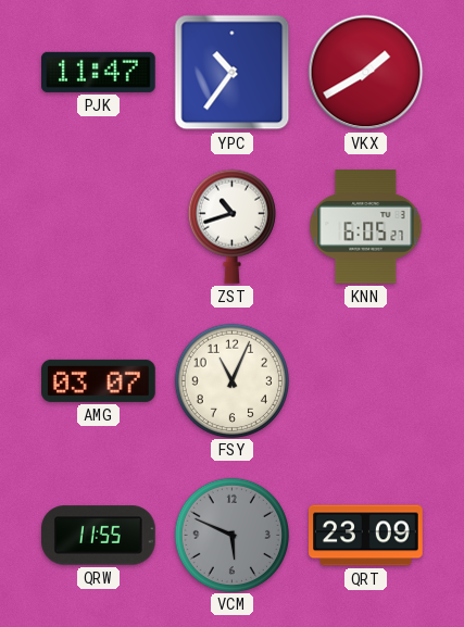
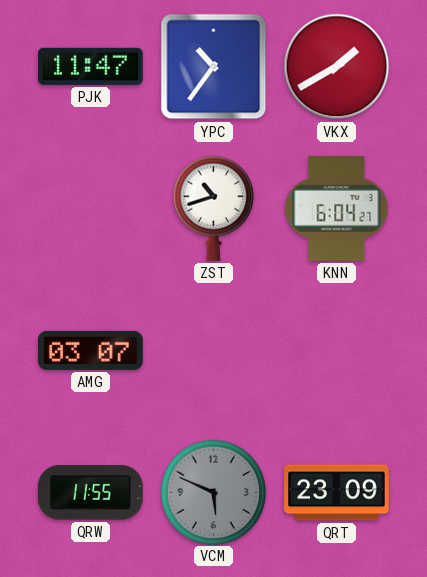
KNN: 6:05 -> 6:04 (337, 209)
FSY: 11:04 -> none (231, 380)
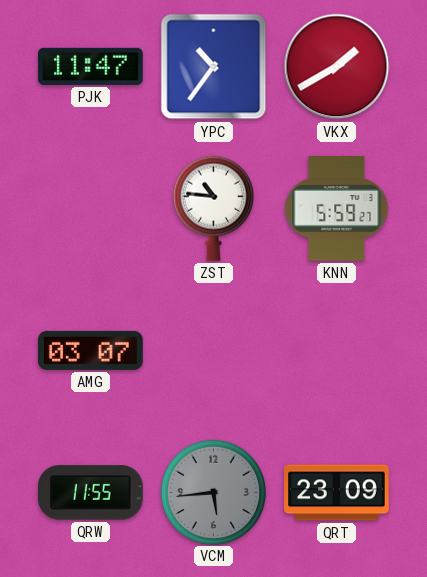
ZST: 10:42 -> 10:46 (213, 208)
KNN: 6:04 -> 5:59 (337, 209)
VCM: 5:49 -> 5:44 (213, 492)
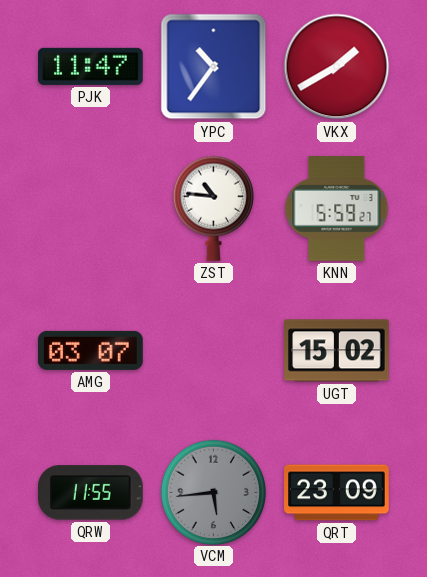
UGT: none -> 15:02 (337, 351)
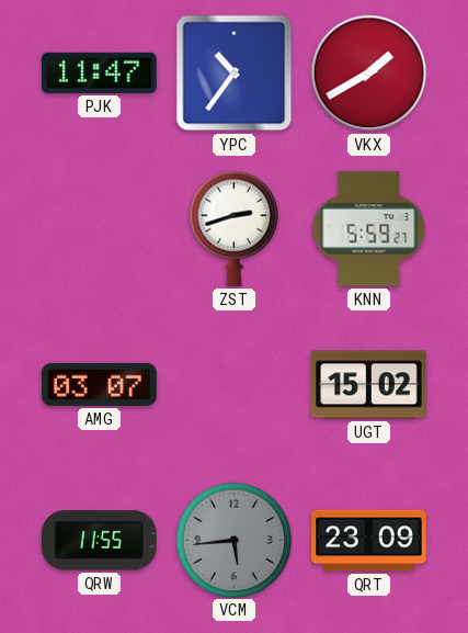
ZST: 10:46 -> 2:42 (233, 228)
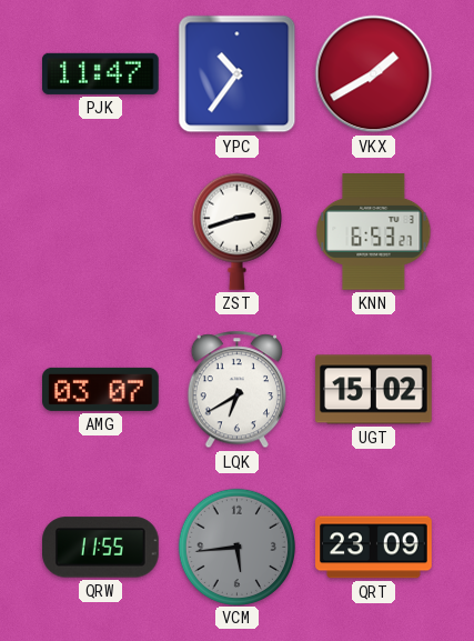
KNN: 5:59 -> 6:53 (374, 232)
LQK: none -> 6:40 (236, 390)
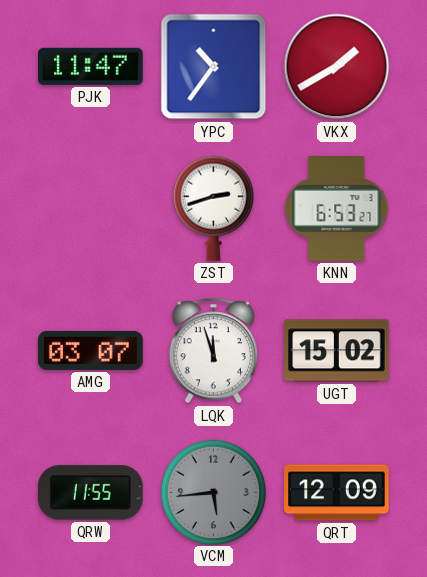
LQK: 6:40 -> 11:57 (213, 351)
QRT: 23:09 -> 12:09 (337, 493)
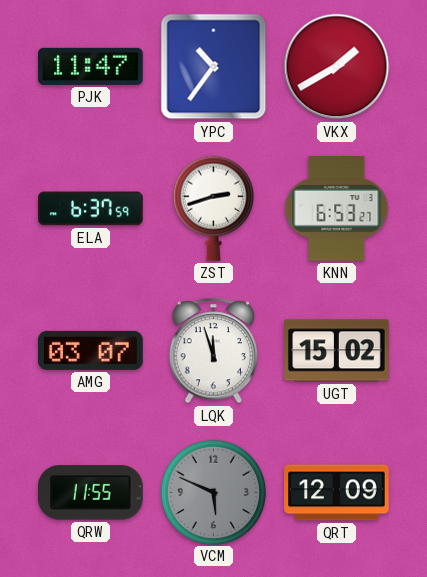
ELA: none -> 6:37 (91, 209)
VCM: 5:44 -> 5:49 (213, 492)
